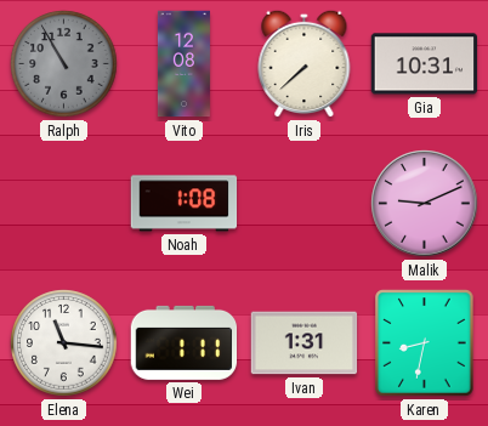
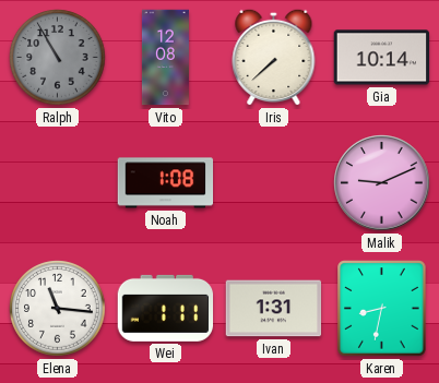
Gia: 10:31 -> 10:14 (382, 58)
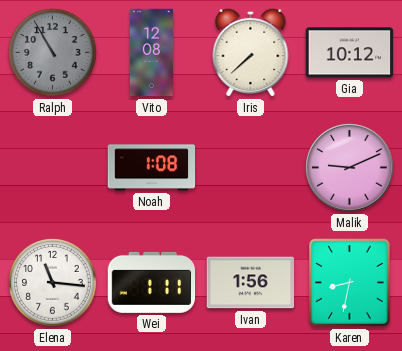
Gia: 10:14 -> 10:12 (350, 53)
Ivan: 1:31 -> 1:56 (251, 283)
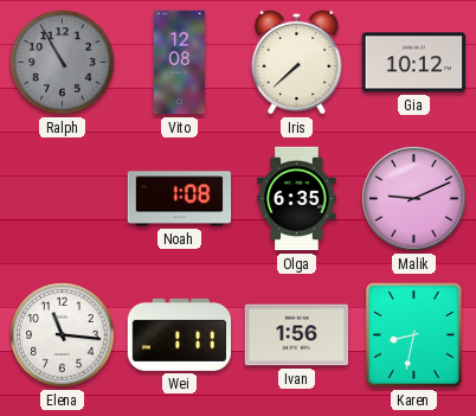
Olga: none -> 6:35 (297, 199)
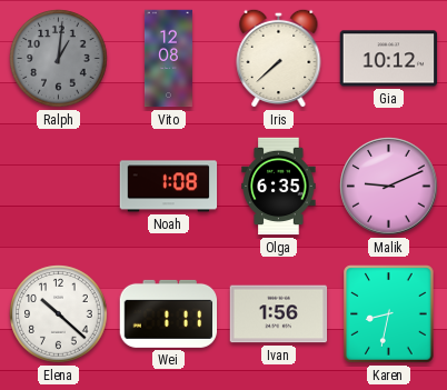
Ralph: 10:55 -> 1:01 (59, 59)
Elena: 11:16 -> 10:22 (59, 314)
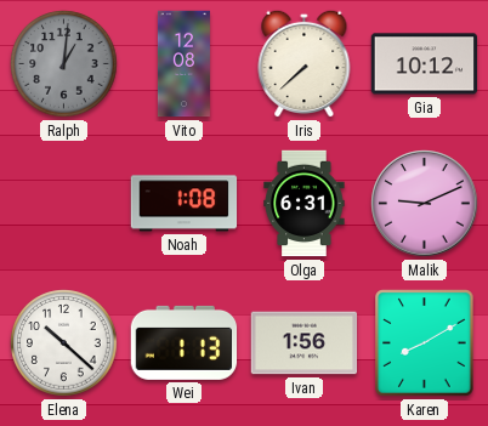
Olga: 6:35 -> 6:31 (305, 204)
Wei: 1:11 -> 1:13 (185, 342)
Karen: 8:32 -> 8:10 (425, 343)
